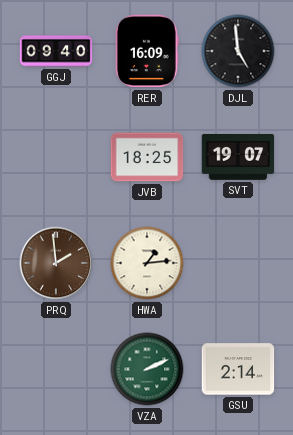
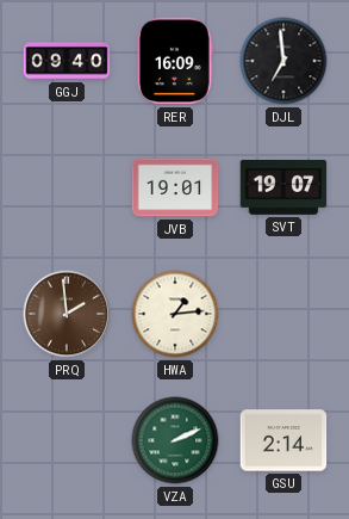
DJL: 4:59 -> 6:59 (283, 61)
JVB: 18:25 -> 19:01 (175, 187)
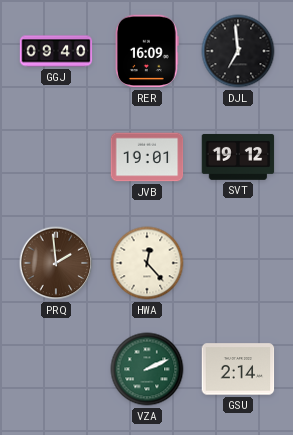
SVT: 19:07 -> 19:12 (238, 157)
HWA: 1:14 -> 12:23 (147, 263)
